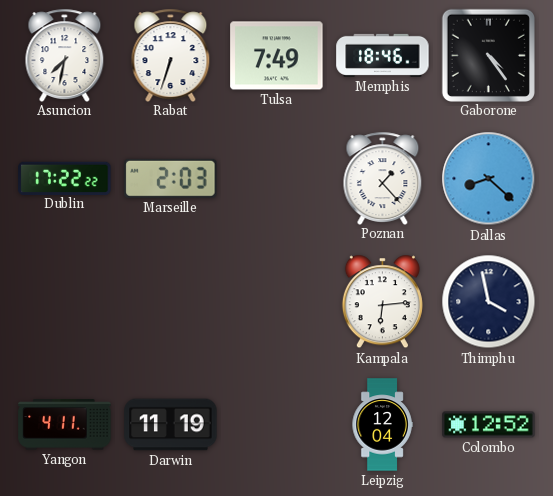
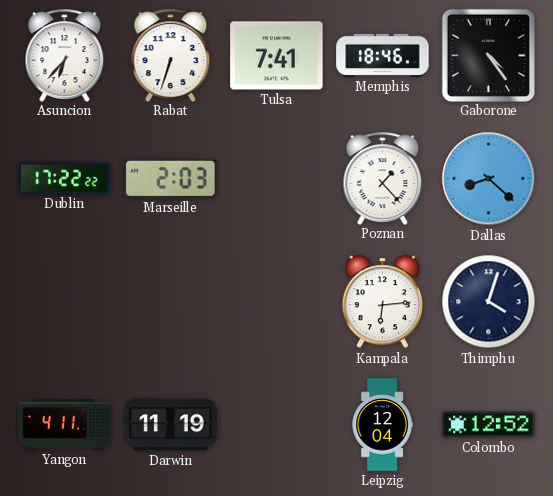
Asuncion: 7:32 -> 6:37 (65, 55)
Tulsa: 7:49 -> 7:41 (277, 56)
Thimphu: 3:58 -> 4:03 (489, 302)
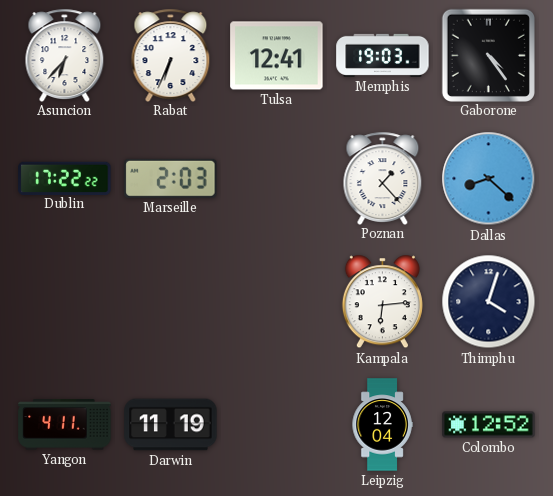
Rabat: 6:33 -> 6:34 (171, 55)
Tulsa: 7:41 -> 12:41 (277, 56)
Memphis: 18:46 -> 19:03 (383, 55)
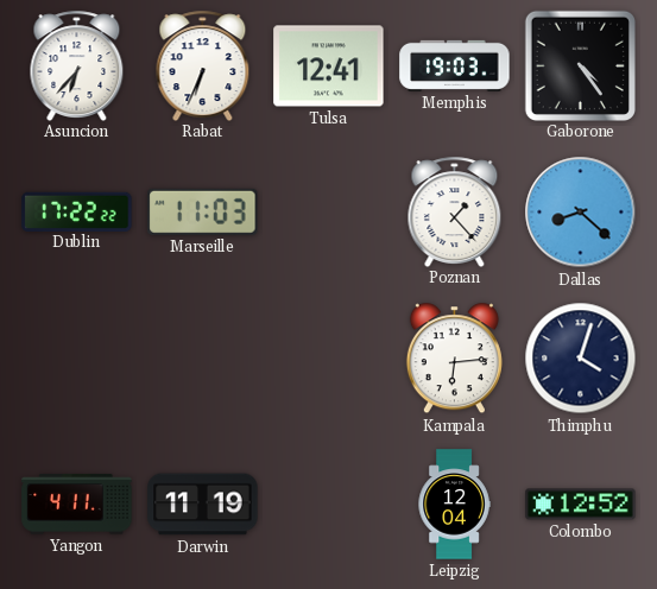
Marseille: 2:03 -> 11:03 (203, 211)
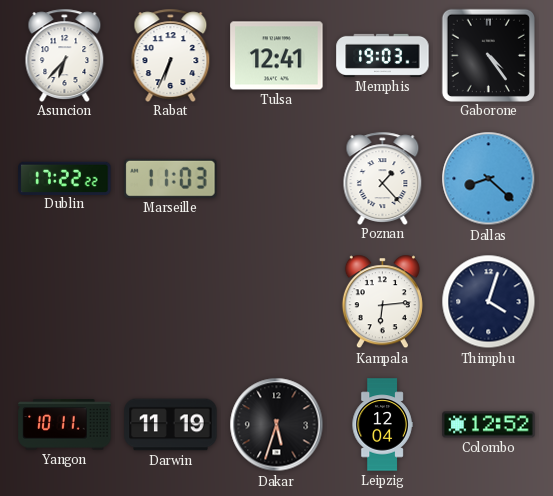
Yangon: 4:11 -> 10:11 (65, 425)
Dakar: none -> 5:33 (277, 425)
